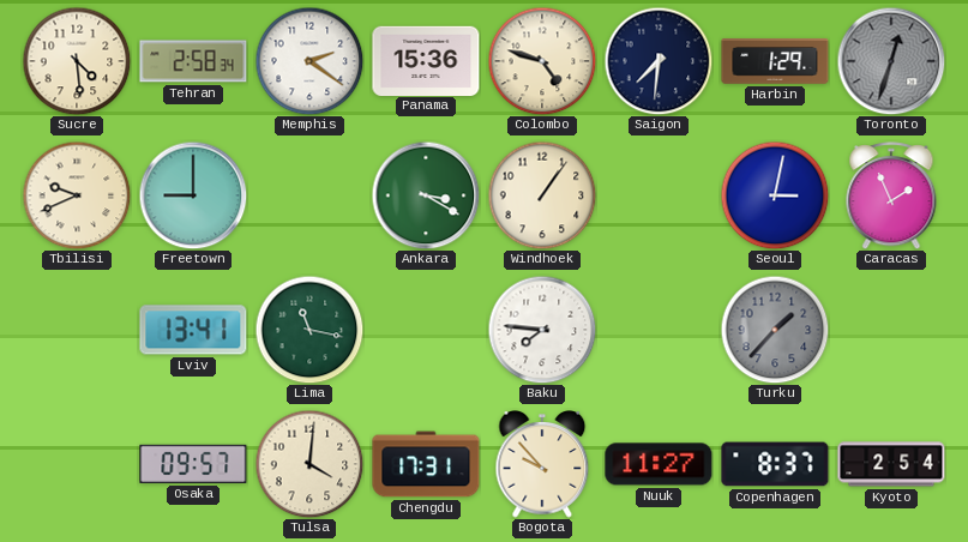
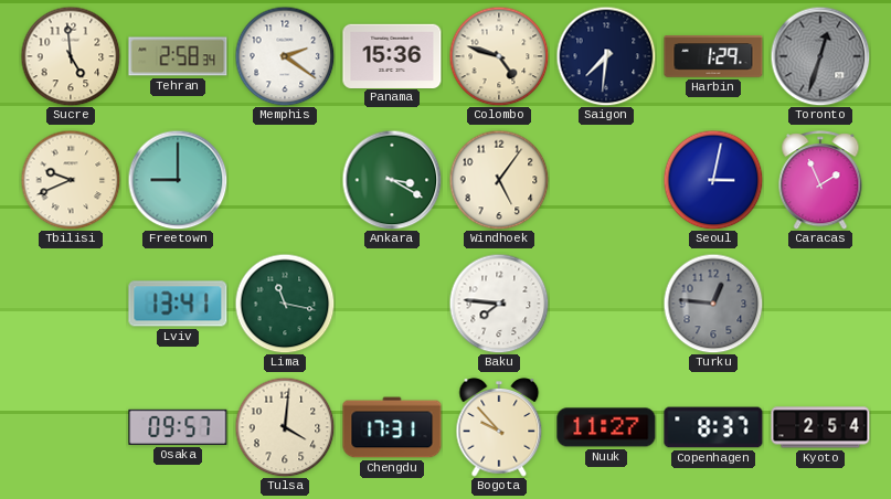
Sucre: 4:29 -> 4:59 (71, 56)
Windhoek: 1:06 -> 5:06 (499, 180)
Turku: 1:37 -> 12:46 (713, 304)
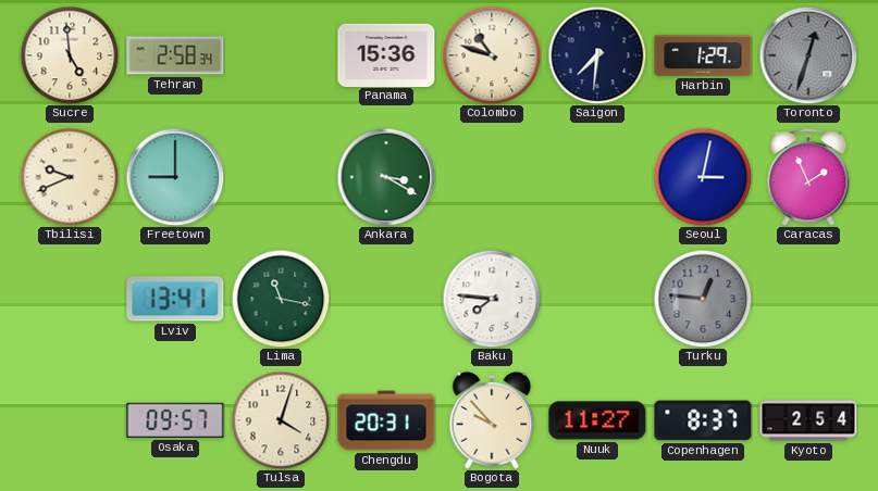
Memphis: 2:21 -> none (285, 56)
Colombo: 4:48 -> 10:48 (492, 55)
Windhoek: 5:06 -> none (499, 180)
Tulsa: 4:01 -> 4:03 (281, 420)
Chengdu: 17:31 -> 20:31 (386, 420)
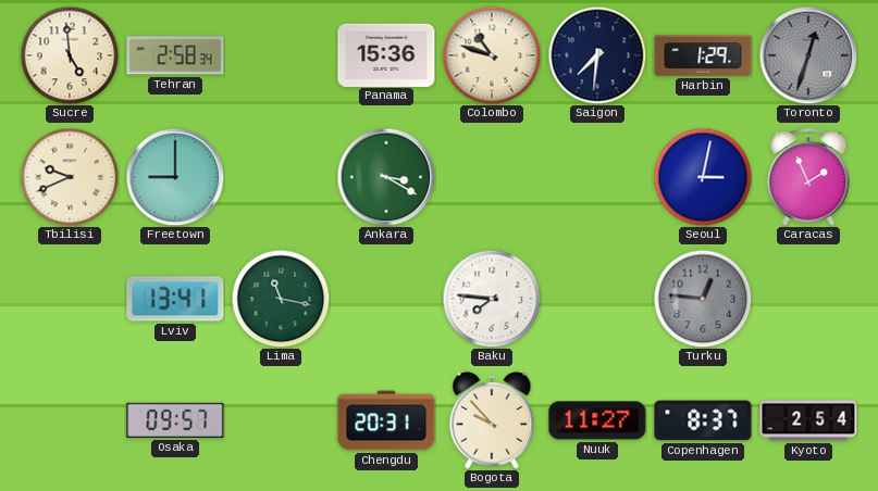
Tulsa: 4:03 -> none (281, 420)
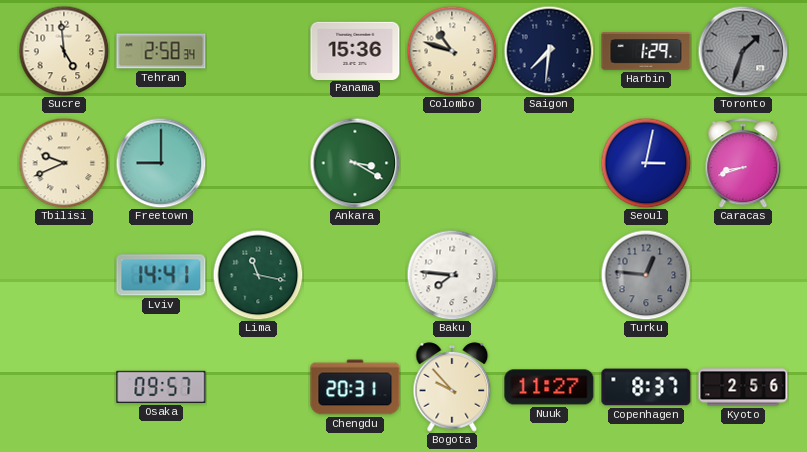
Toronto: 12:33 -> 1:33 (743, 51)
Caracas: 1:56 -> 8:42 (743, 163)
Lviv: 13:41 -> 14:41 (161, 275)
Kyoto: 2:54 -> 2:56 (743, 387)
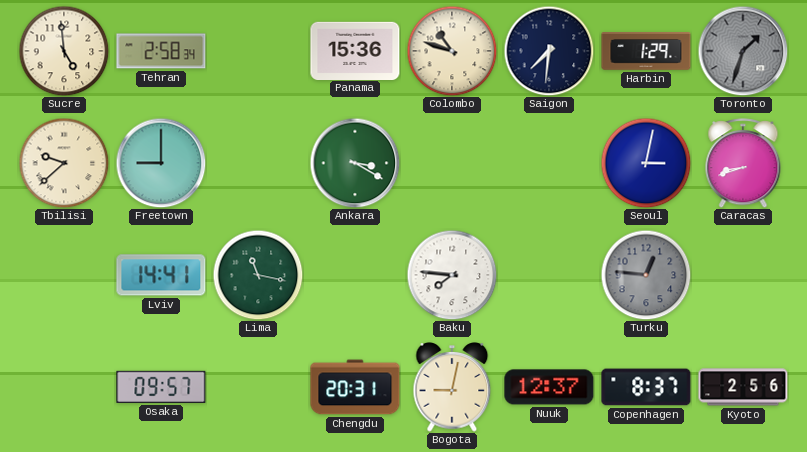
Tbilisi: 9:41 -> 9:38 (64, 163)
Bogota: 9:53 -> 9:02 (452, 387)
Nuuk: 11:27 -> 12:37 (549, 387)
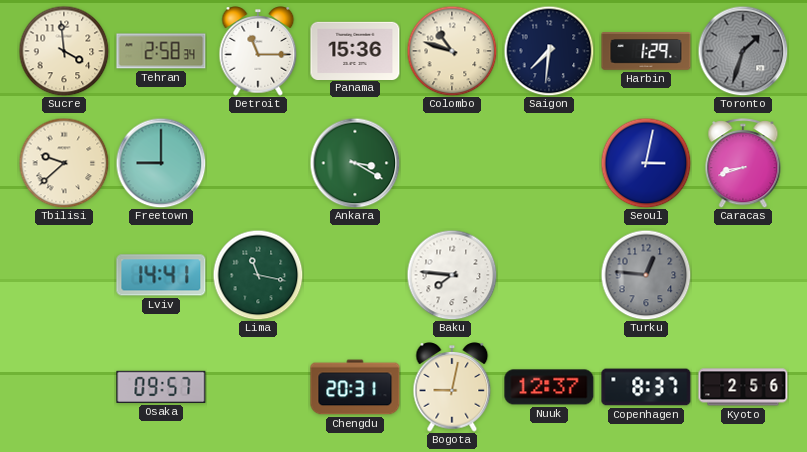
Sucre: 4:59 -> 3:59 (64, 51)
Detroit: none -> 11:15 (258, 51)
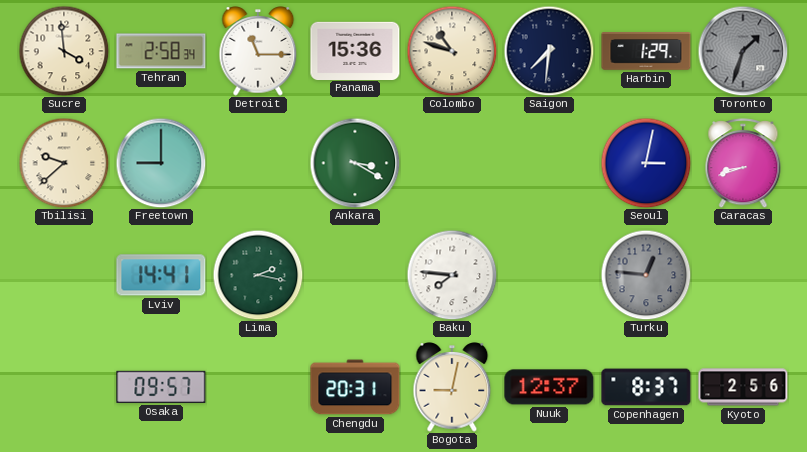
Lima: 11:17 -> 2:17 (258, 275)
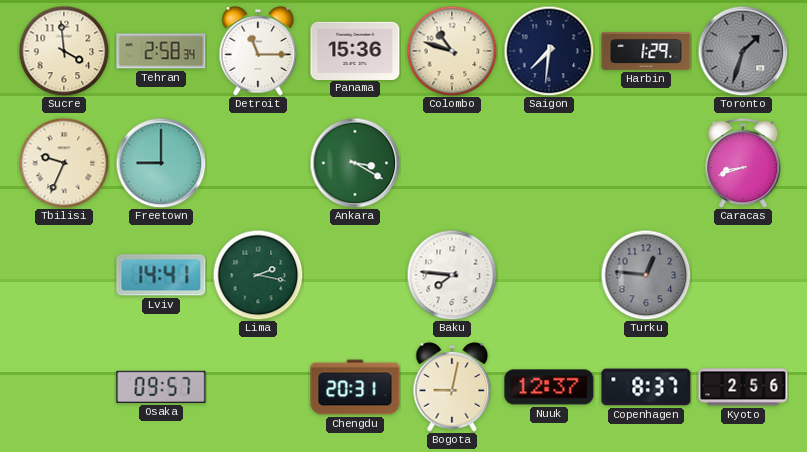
Tbilisi: 9:38 -> 9:34 (64, 163)
Seoul: 3:02 -> none (646, 163)
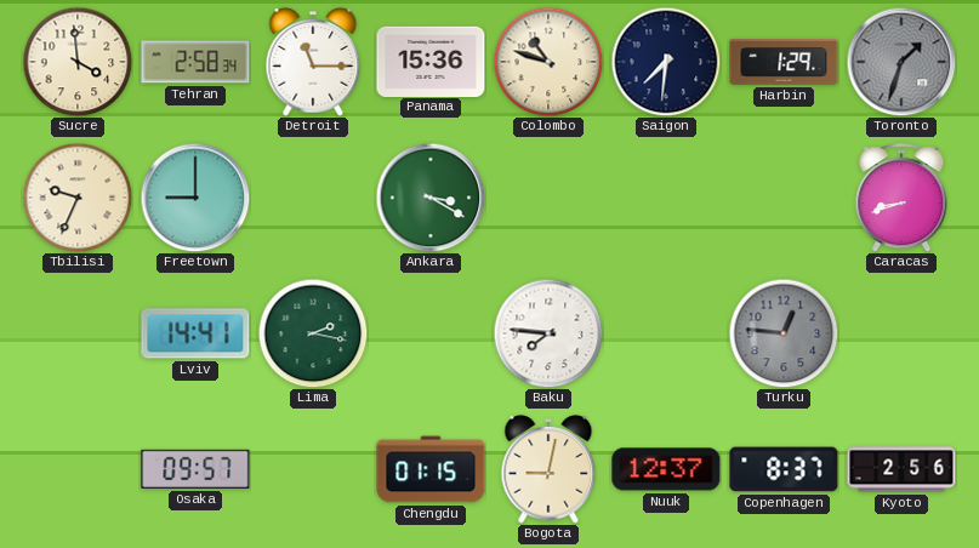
Chengdu: 20:31 -> 01:15 (431, 469)
